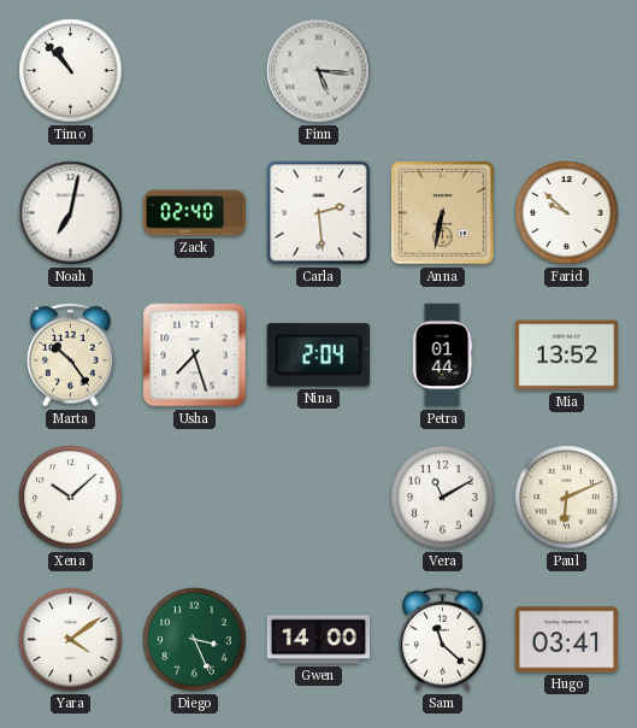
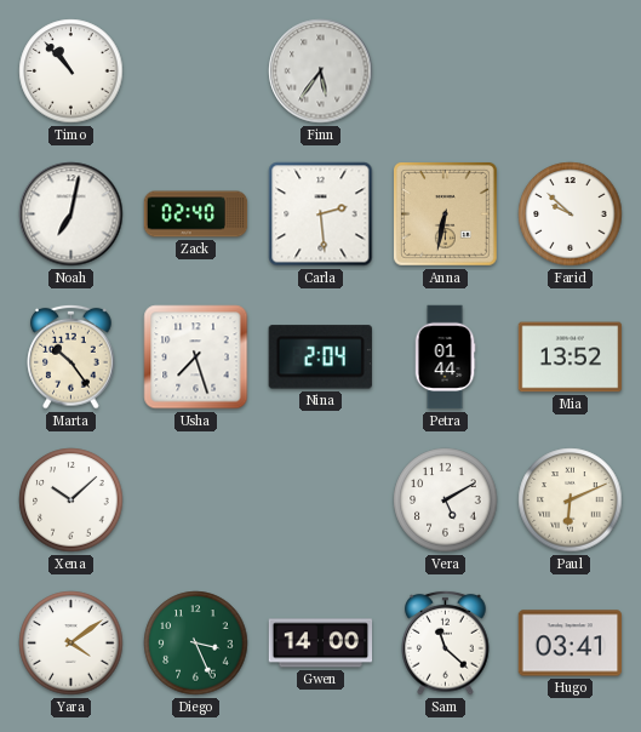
Finn: 5:16 -> 5:36 (321, 72)
Vera: 11:10 -> 5:10 (446, 501)
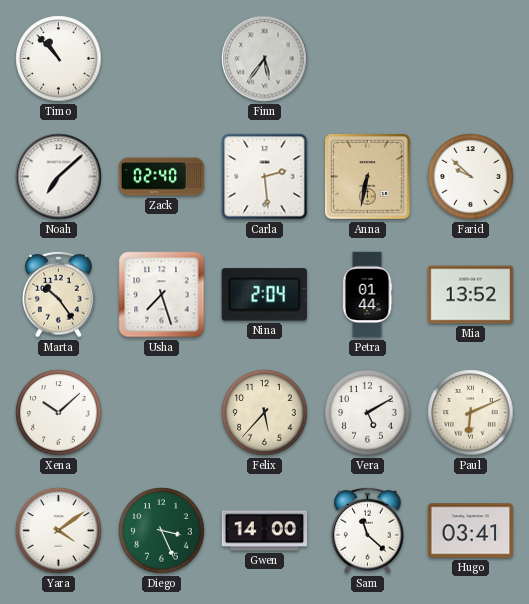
Noah: 7:02 -> 7:08 (59, 177)
Felix: none -> 5:37 (265, 413)
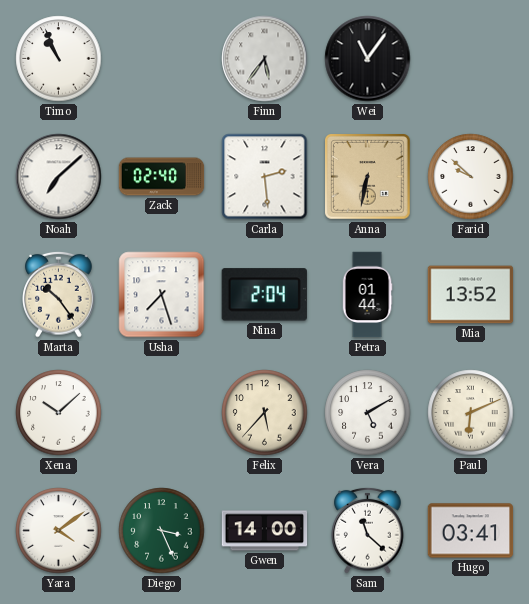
Timo: 10:53 -> 10:56 (59, 59)
Wei: none -> 11:06 (368, 59)
